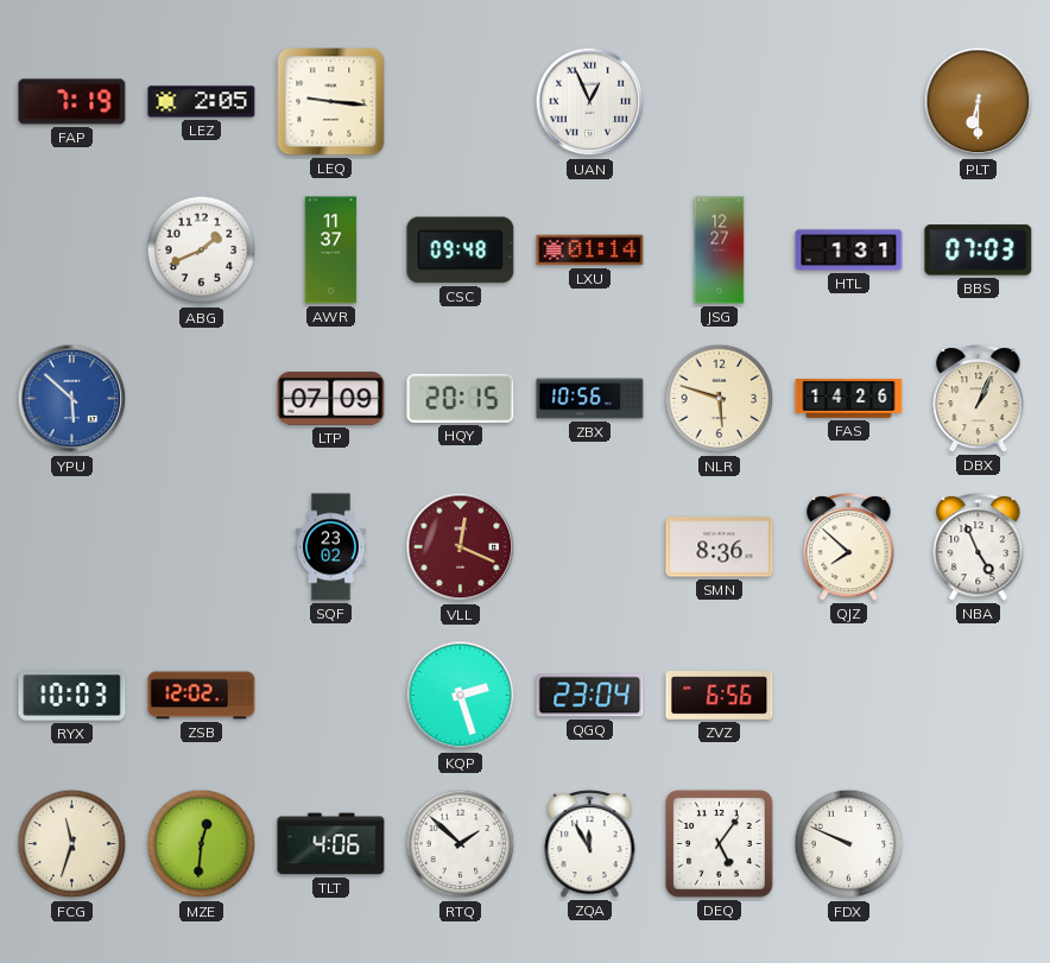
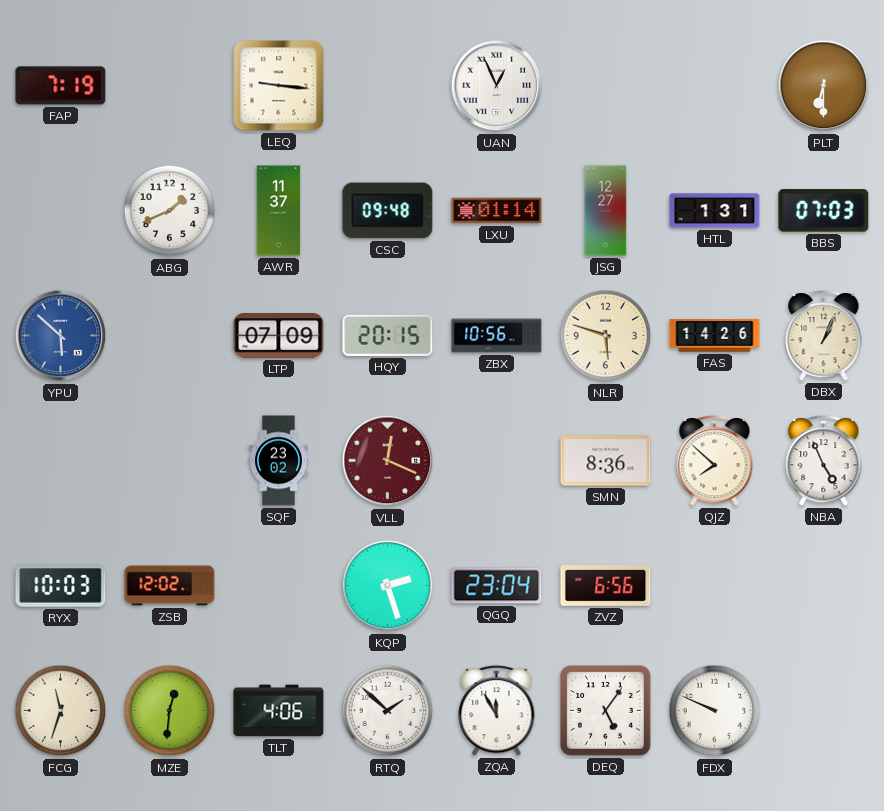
LEZ: 2:05 -> none (202, 102)
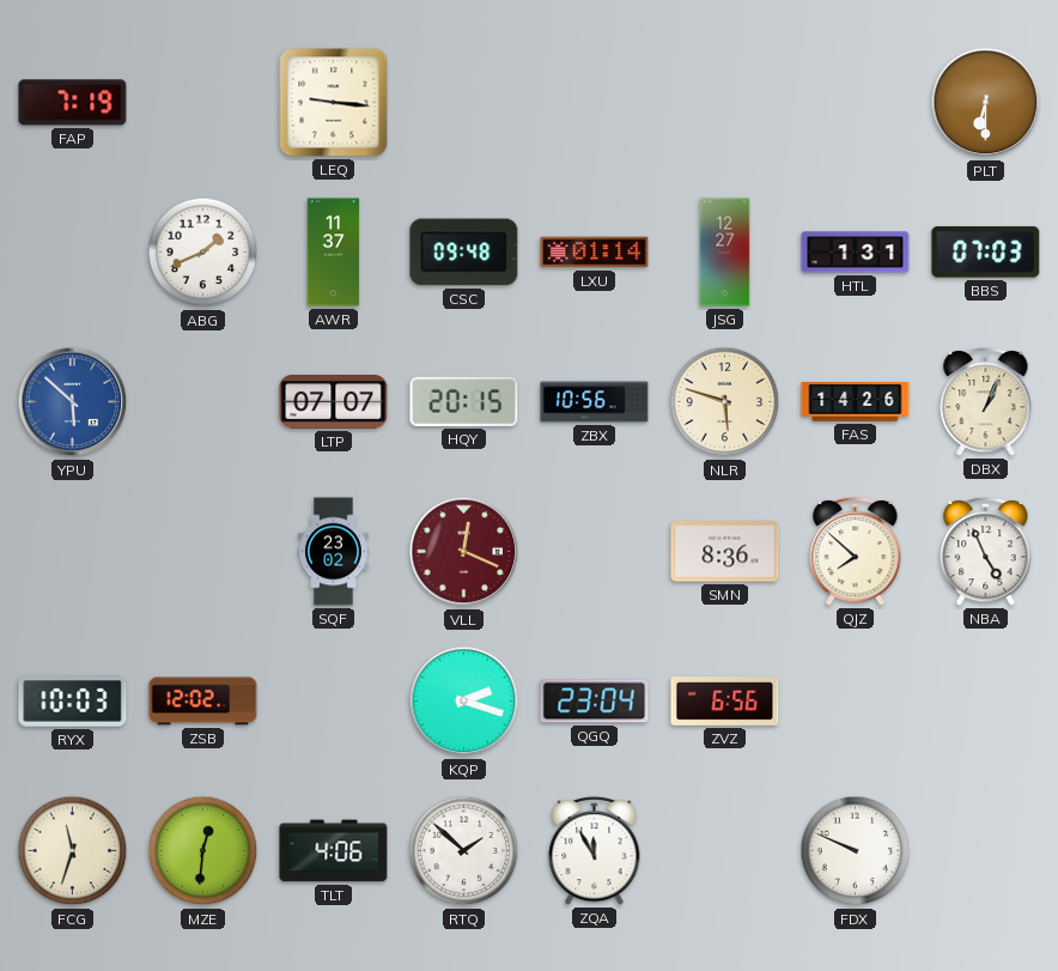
UAN: 12:56 -> none (497, 86)
LTP: 07:09 -> 07:07 (334, 402)
KQP: 2:27 -> 2:18 (464, 702)
DEQ: 5:06 -> none (606, 711)
